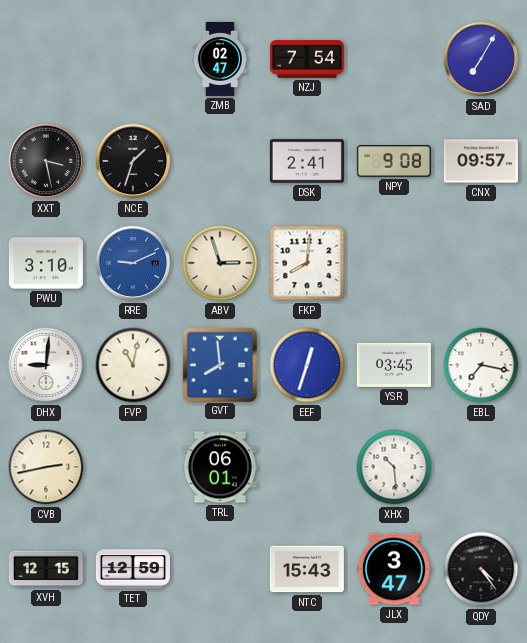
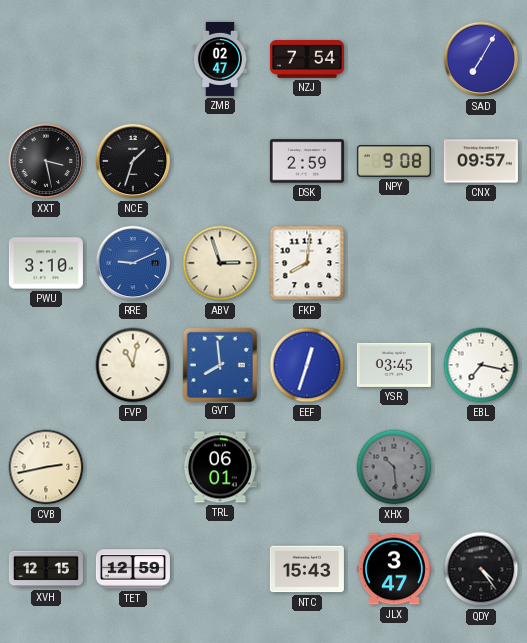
DSK: 2:41 -> 2:59 (307, 161)
DHX: 9:01 -> none (46, 365)
XHX dial: white -> grey (394, 467)
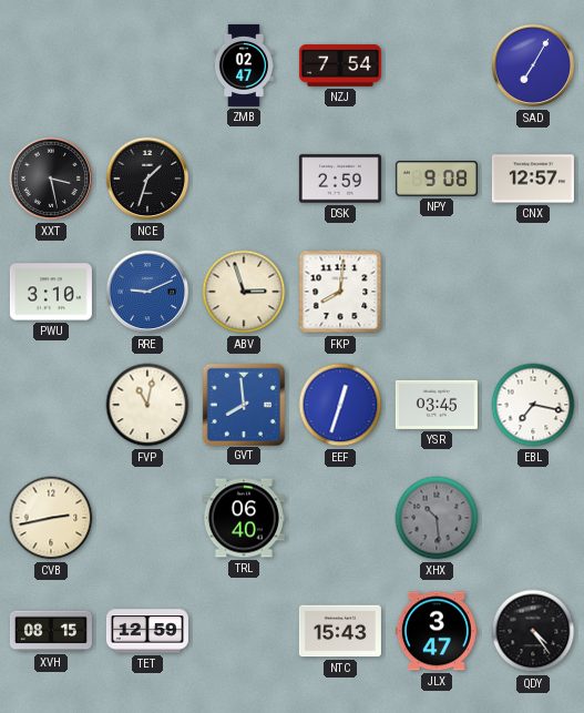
CNX: 09:57 -> 12:57 (533, 179)
TRL: 06:01 -> 06:40 (244, 518)
XVH: 12:15 -> 08:15 (51, 631)
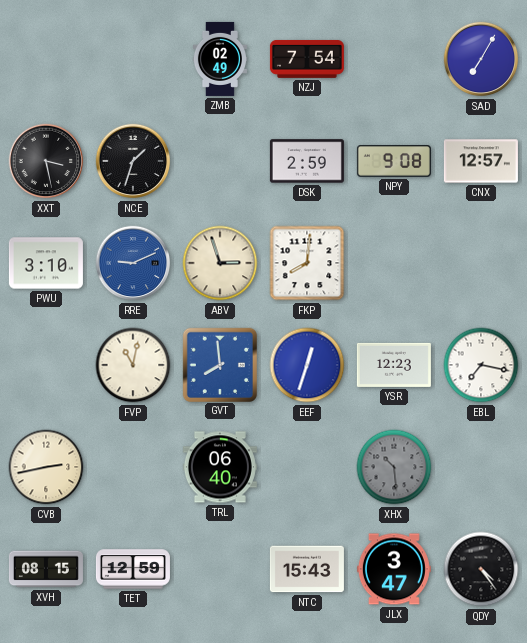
ZMB: 02:47 -> 02:49 (220, 59)
YSR: 03:45 -> 12:23 (394, 365)
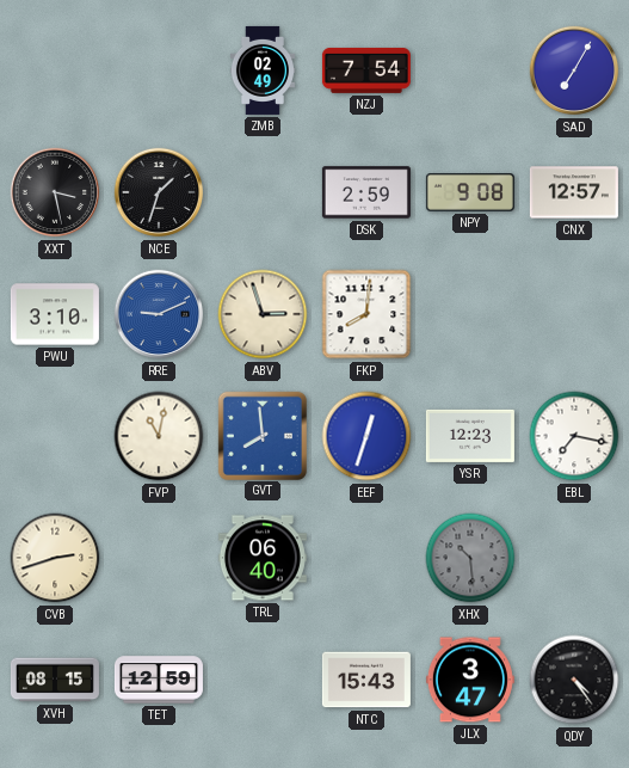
CVB: 2:43 -> 2:42 (55, 558)
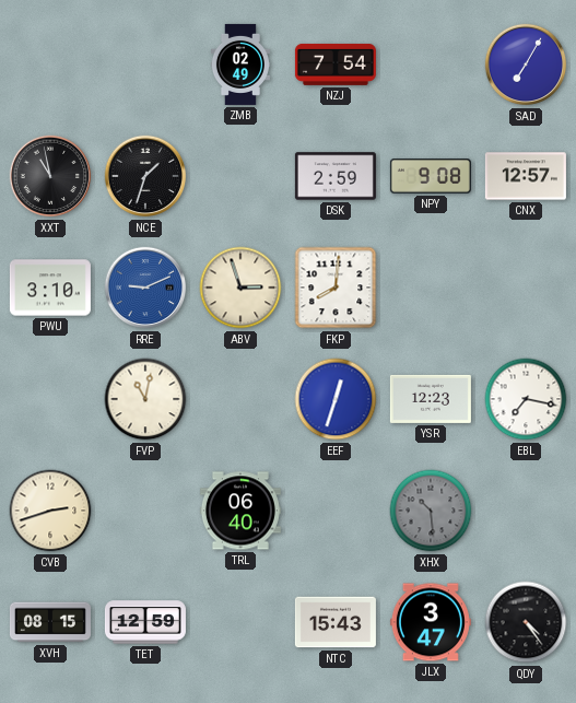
XXT: 3:28 -> 10:58 (50, 176)
GVT: 7:59 -> none (261, 435)
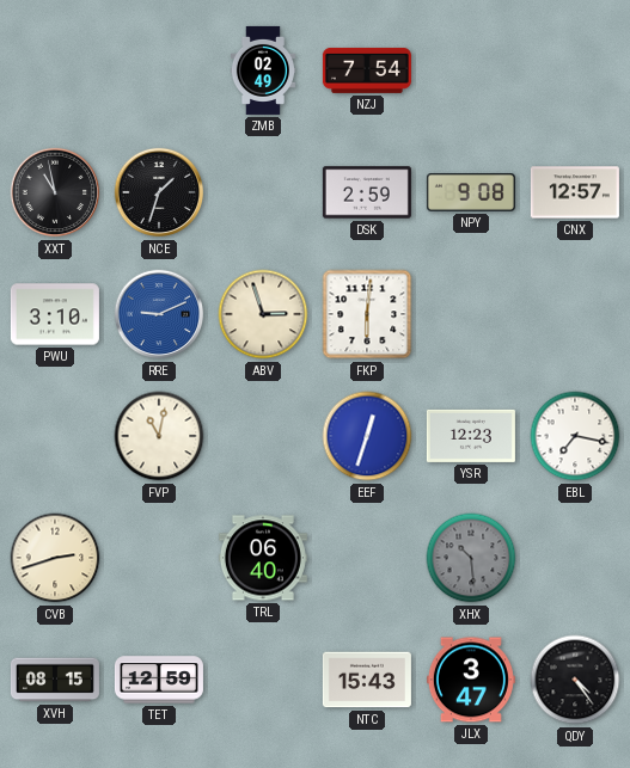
SAD: 7:05 -> none (526, 65)
FKP: 8:01 -> 6:01 (367, 314)
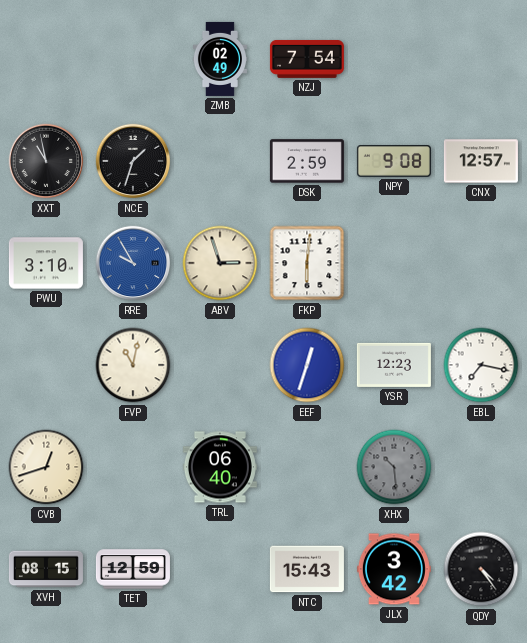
RRE: 9:11 -> 9:55 (133, 263)
CVB: 2:42 -> 12:42 (46, 467)
JLX: 3:47 -> 3:42 (394, 569)
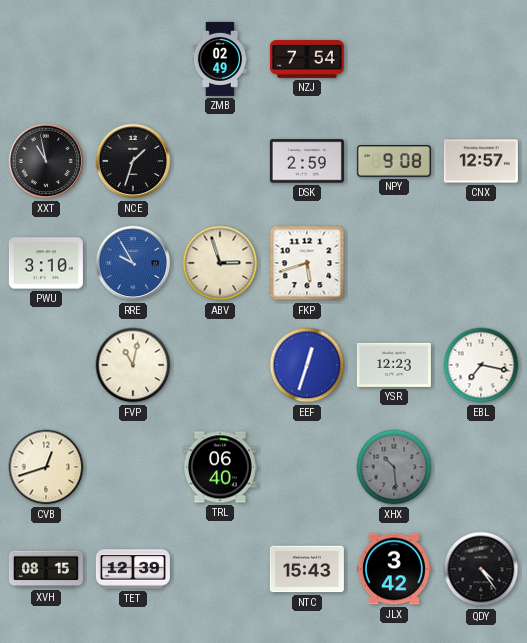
FKP: 6:01 -> 5:42 (307, 263)
TET: 12:59 -> 12:39 (133, 569)
